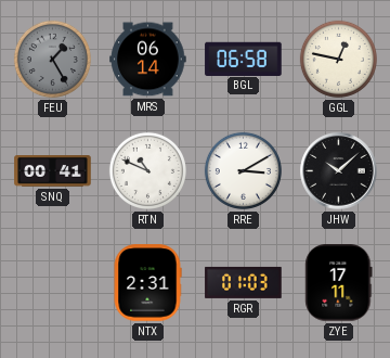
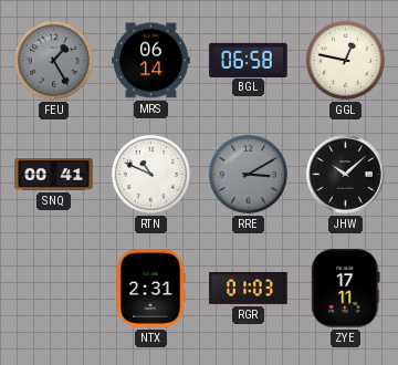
RRE dial: white -> grey (248, 174)
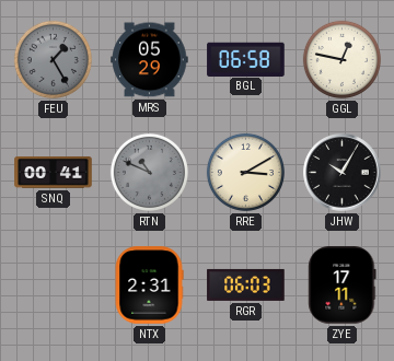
MRS: 06:14 -> 05:29 (150, 60)
RTN dial: white -> grey (149, 172)
RRE dial: grey -> cream (245, 172)
JHW: 10:08 -> 10:05 (343, 173)
RGR: 01:03 -> 06:03 (246, 284)
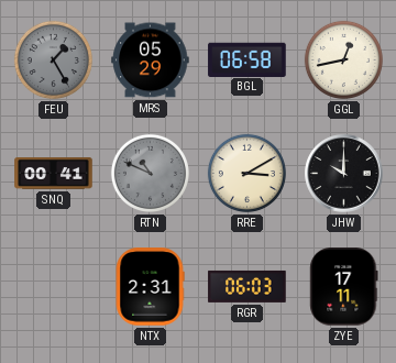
GGL: 12:47 -> 12:43 (343, 59)
JHW: 10:05 -> 10:00 (344, 174)
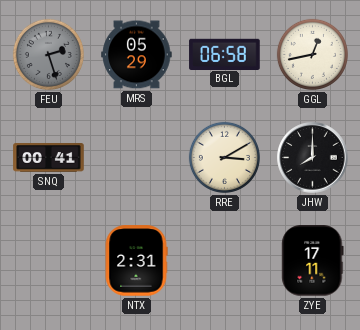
FEU: 1:25 -> 2:27 (48, 54)
RTN: 10:49 -> none (150, 173)
JHW: 10:00 -> 8:00 (313, 158)
RGR: 06:03 -> none (248, 286)
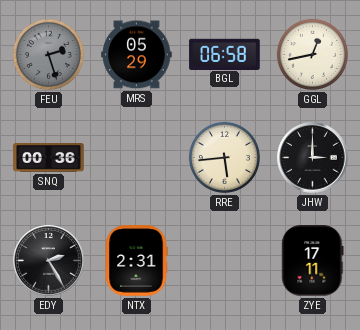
SNQ: 00:41 -> 00:36 (49, 158)
RRE: 3:10 -> 5:44 (224, 157)
JHW: 8:00 -> 3:00 (313, 158)
EDY: none -> 2:25 (49, 261)
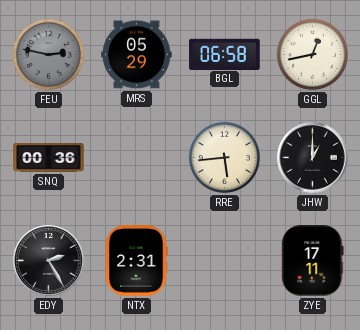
FEU: 2:27 -> 2:47 (48, 54)
JHW: 3:00 -> 1:00 (313, 158)
